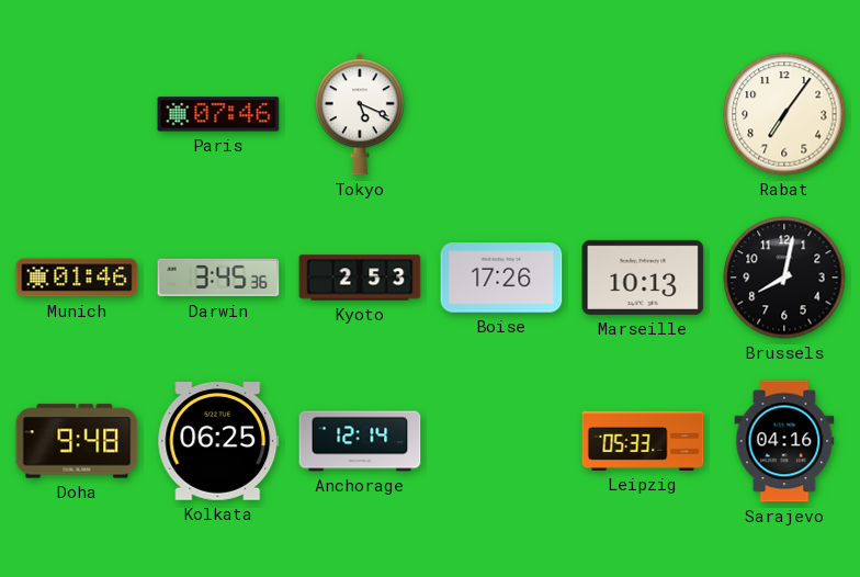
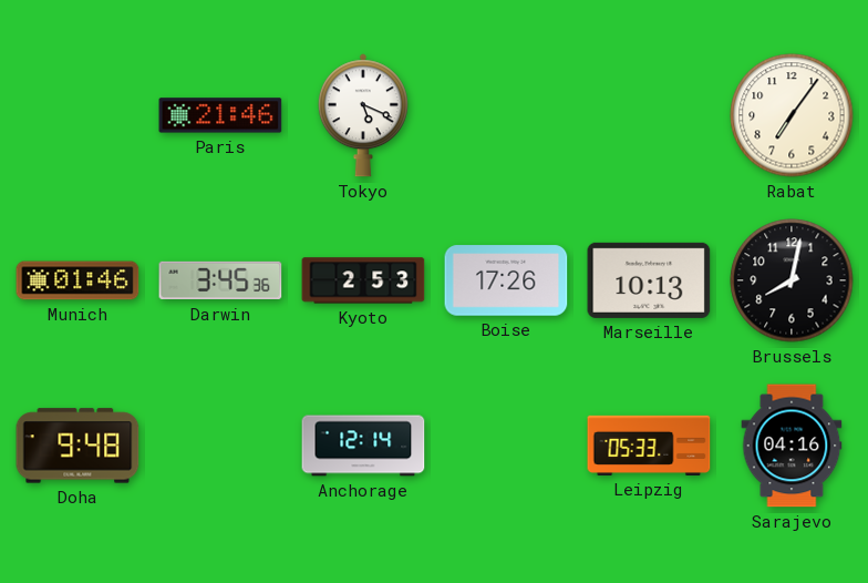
Paris: 07:46 -> 21:46 (220, 115)
Kolkata: 06:25 -> none (218, 442)
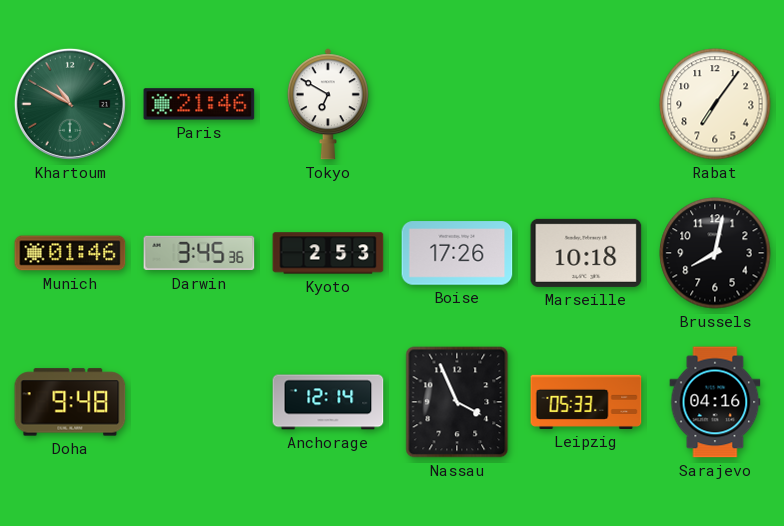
Khartoum: none -> 10:50 (70, 104)
Tokyo: 5:19 -> 6:50 (328, 104)
Marseille: 10:13 -> 10:18 (586, 253)
Nassau: none -> 3:56 (457, 402)
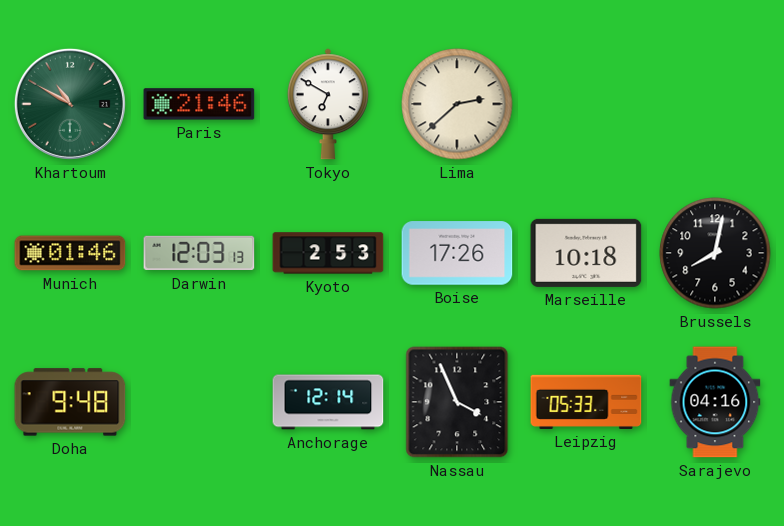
Lima: none -> 2:38 (457, 104)
Rabat: 7:06 -> none (715, 104)
Darwin: 3:45 -> 12:03 (199, 253)
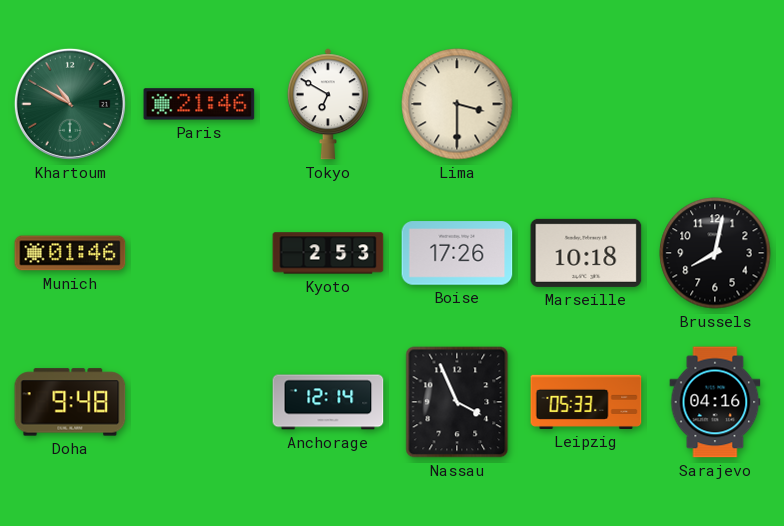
Lima: 2:38 -> 3:30 (457, 104)
Darwin: 12:03 -> none (199, 253)
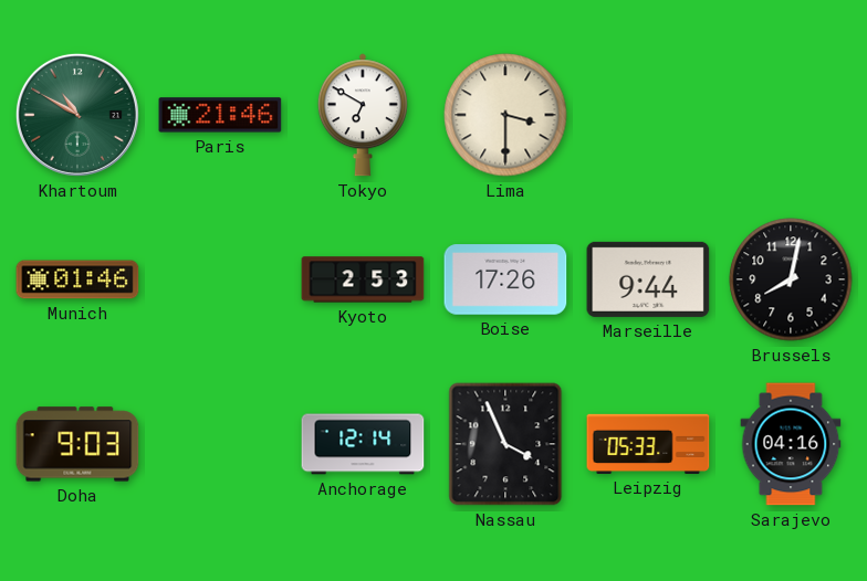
Marseille: 10:18 -> 9:44 (648, 279)
Doha: 9:48 -> 9:03 (77, 444)
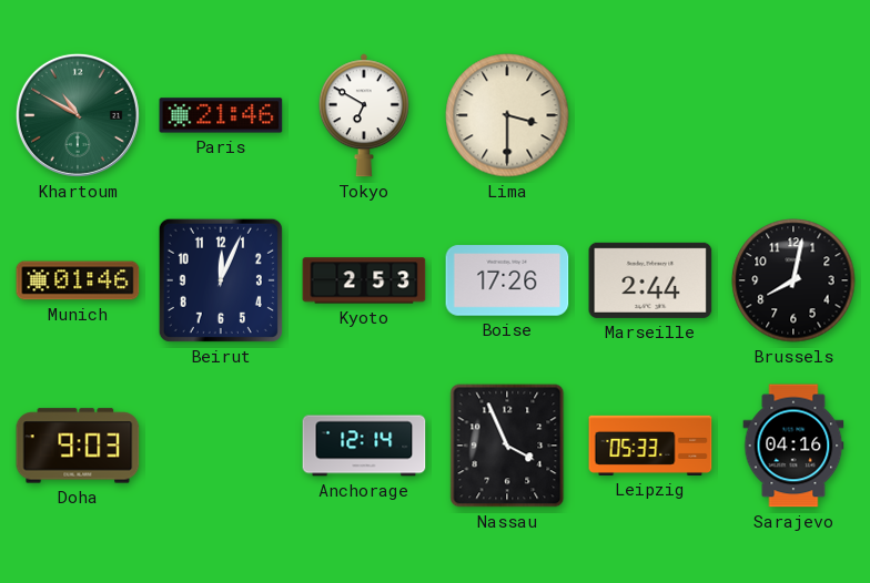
Beirut: none -> 12:04 (221, 280)
Marseille: 9:44 -> 2:44 (650, 280)
